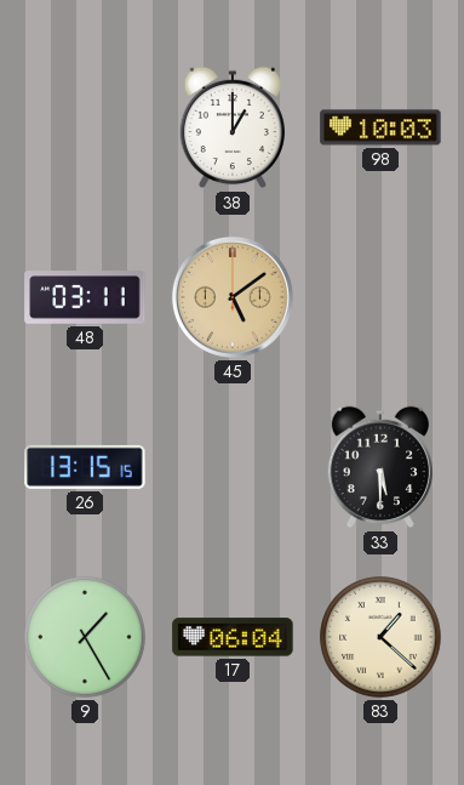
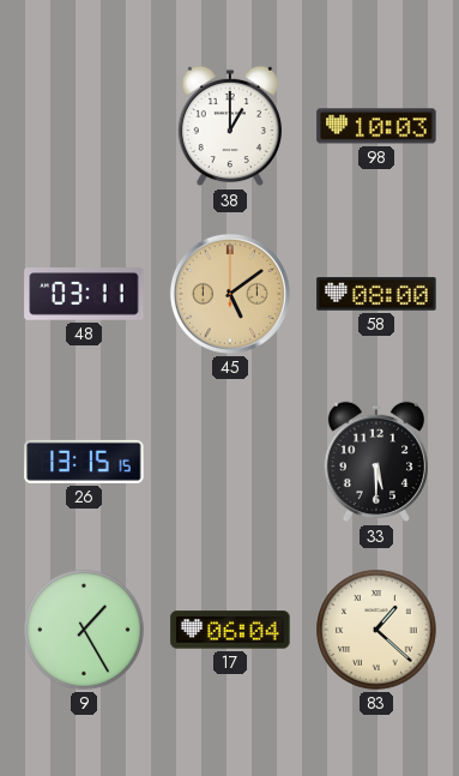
58: none -> 08:00 (376, 294)
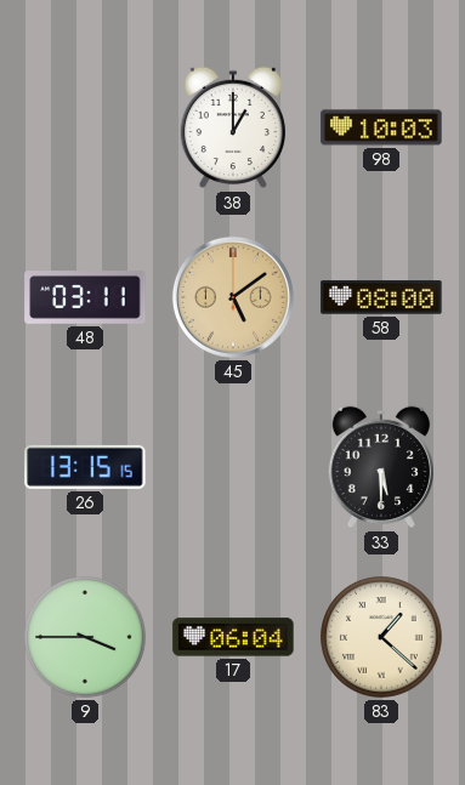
9: 1:25 -> 3:45 (85, 637)
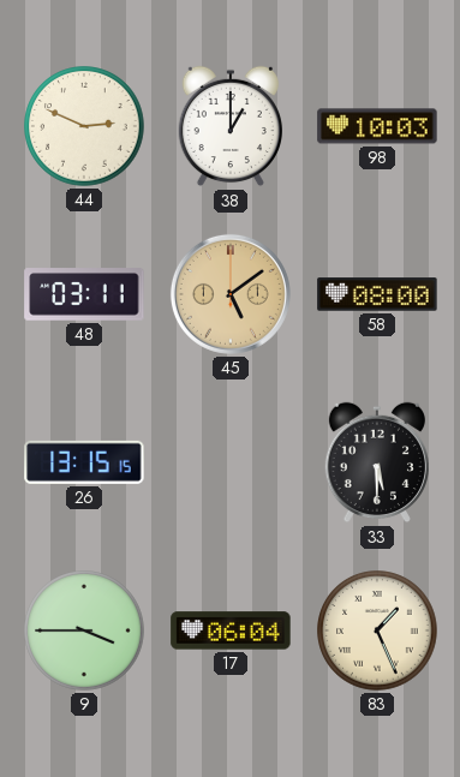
44: none -> 2:49 (84, 126)
83: 1:22 -> 1:26 (377, 630)
